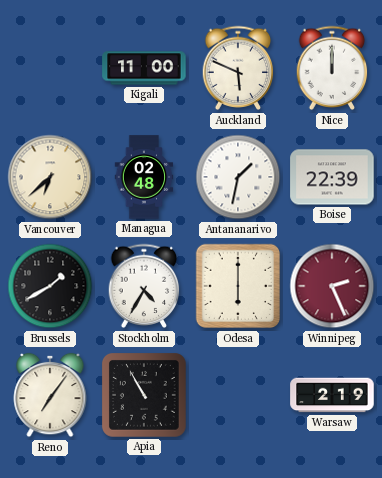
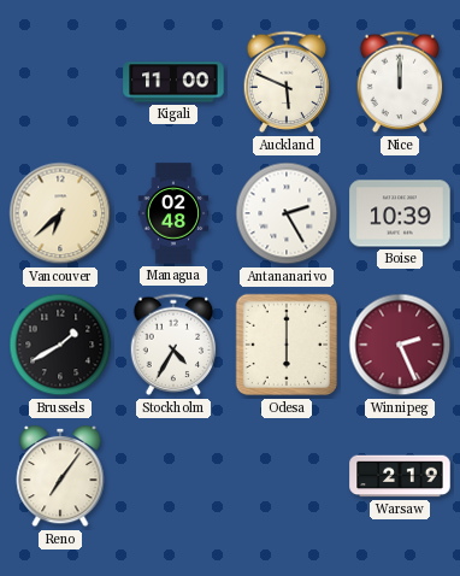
Antananarivo: 1:32 -> 2:25 (287, 213)
Boise: 22:39 -> 10:39 (400, 213)
Apia: 10:55 -> none (144, 396)
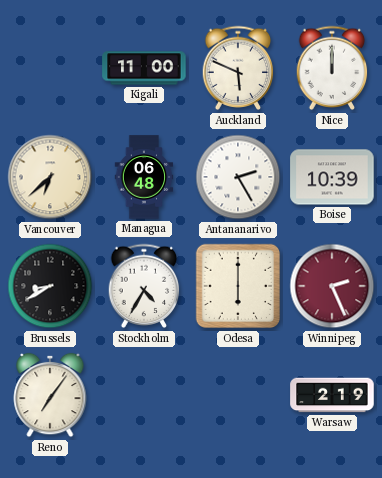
Managua: 02:48 -> 06:48 (144, 177)
Brussels: 1:40 -> 8:40 (50, 286)
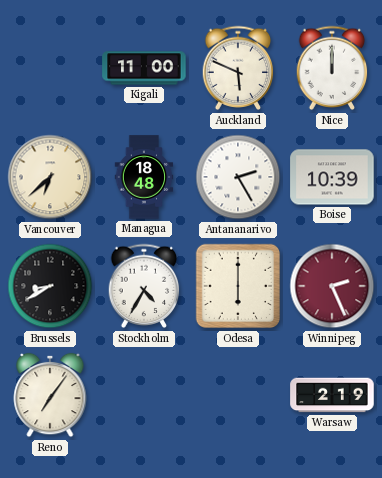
Managua: 06:48 -> 18:48 (144, 177)
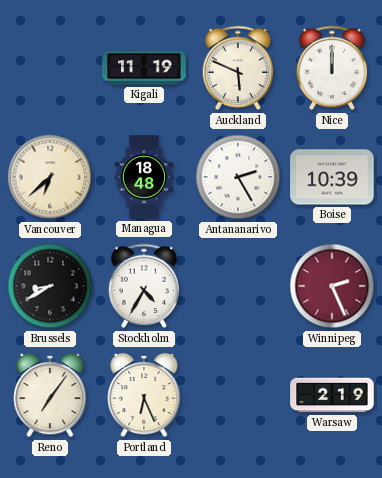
Kigali: 11:00 -> 11:19 (144, 68)
Odesa: 6:00 -> none (238, 286)
Portland: none -> 6:26 (144, 395)
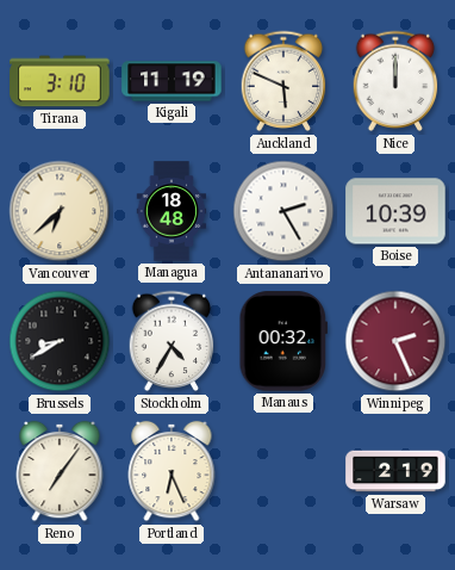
Tirana: none -> 3:10 (60, 81)
Manaus: none -> 00:32 (283, 341)
